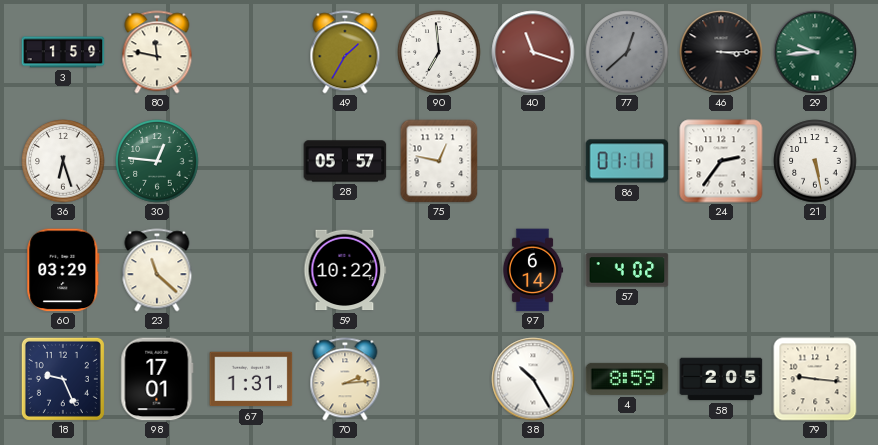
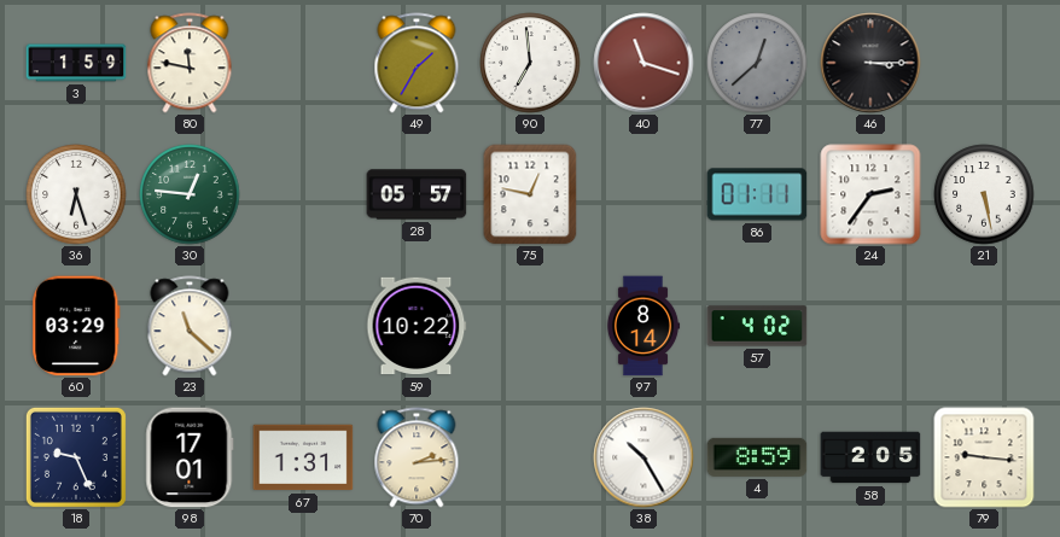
29: 9:44 -> none (815, 52)
97: 6:14 -> 8:14 (643, 326)
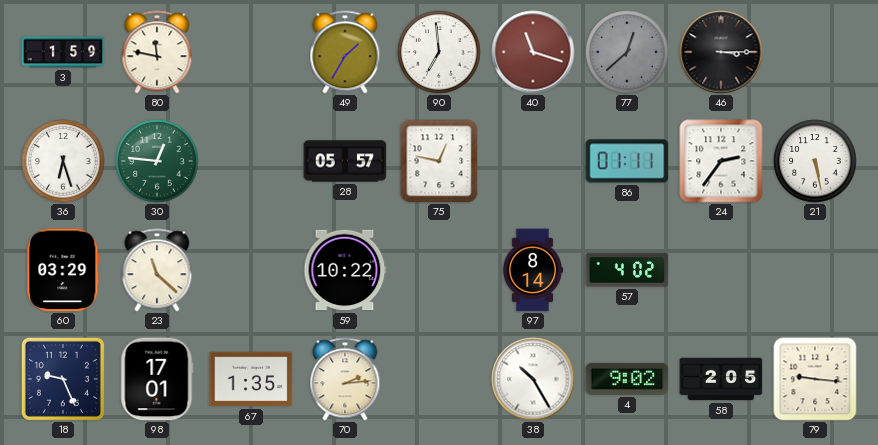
67: 1:31 -> 1:35 (251, 379)
4: 8:59 -> 9:02 (627, 379)
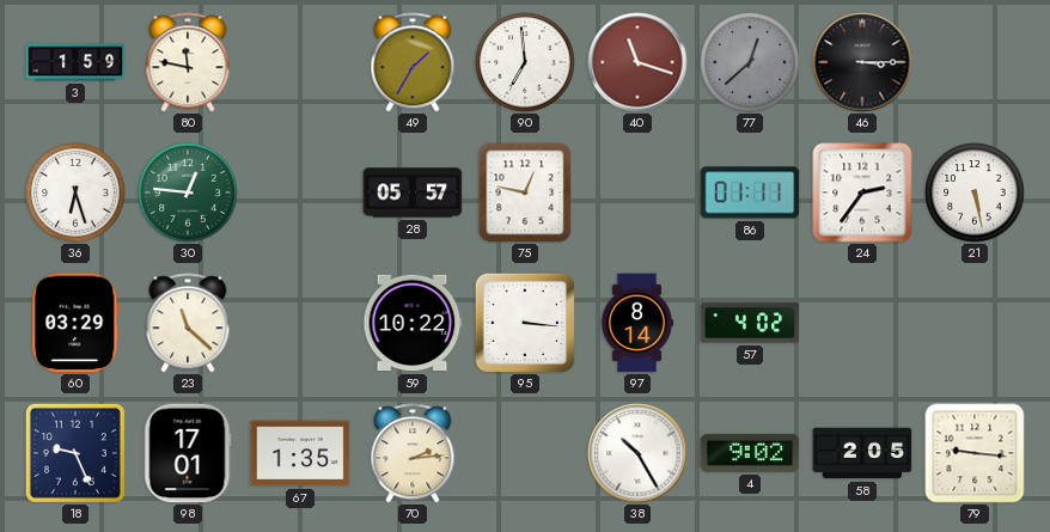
95: none -> 3:16 (524, 322)
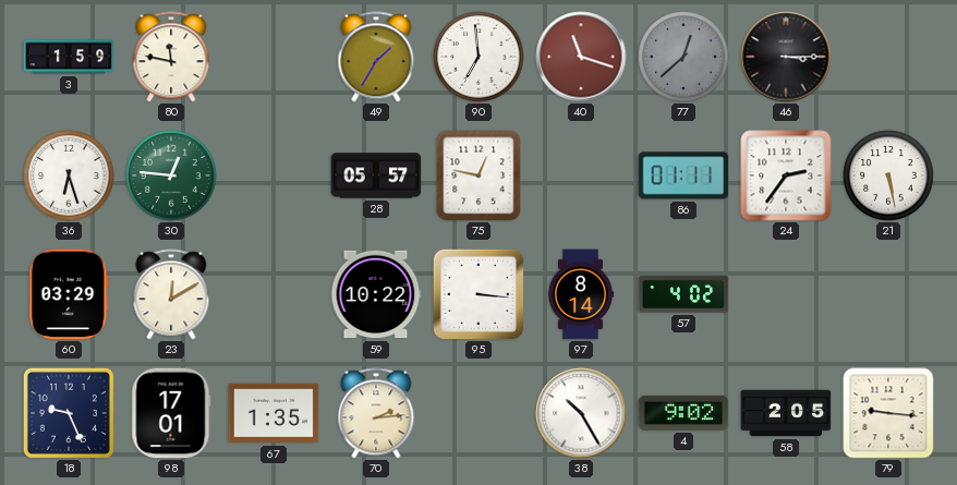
23: 11:22 -> 12:10 (171, 294)
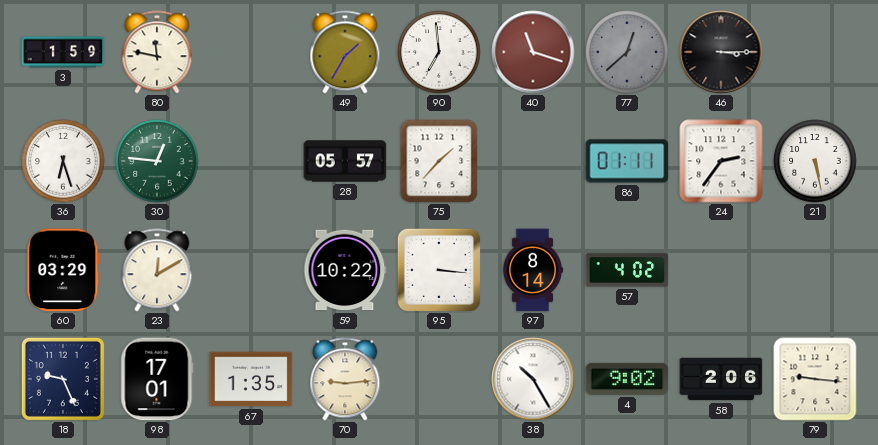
75: 12:47 -> 1:37 (439, 161)
70: 2:14 -> 9:14 (345, 379)
58: 2:05 -> 2:06 (721, 379)
